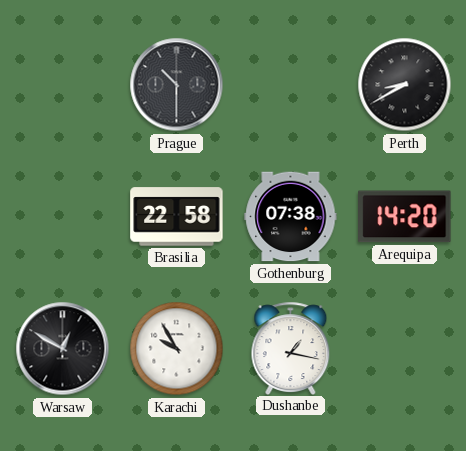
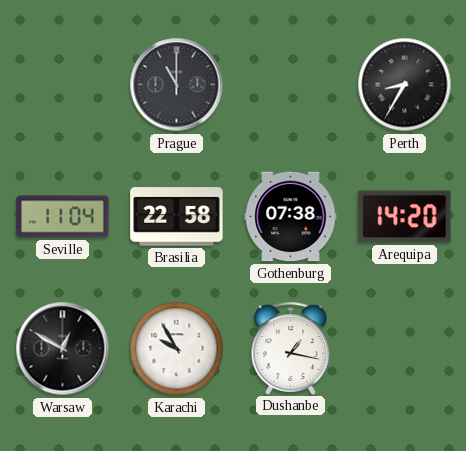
Prague: 10:30 -> 11:00 (177, 85)
Perth: 8:40 -> 8:35 (405, 85)
Seville: none -> 11:04 (63, 217)
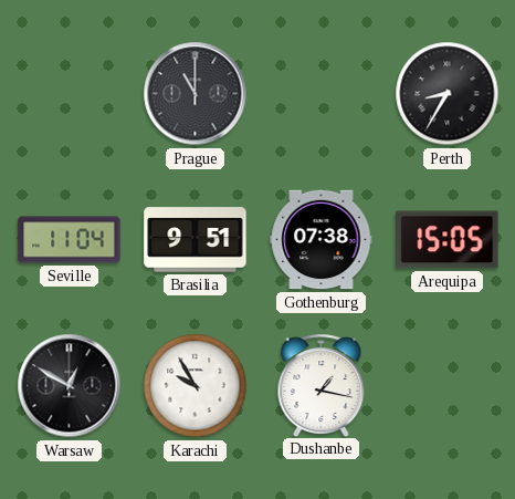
Brasilia: 22:58 -> 9:51 (196, 240)
Arequipa: 14:20 -> 15:05 (448, 240)
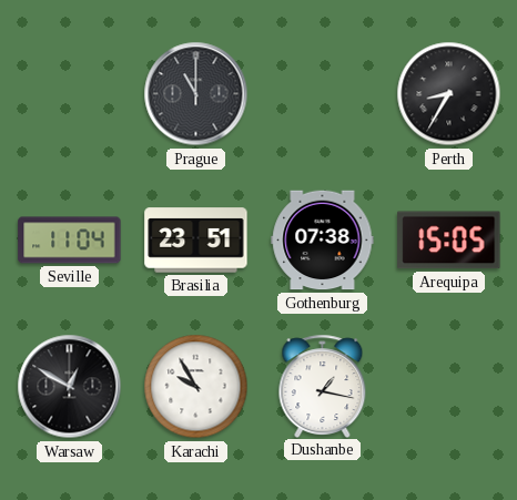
Brasilia: 9:51 -> 23:51 (196, 241)
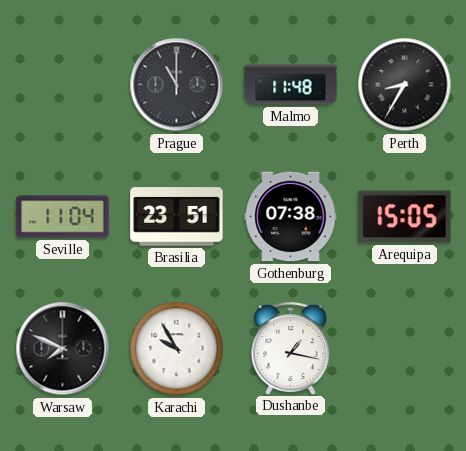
Malmo: none -> 11:48 (291, 85)
Warsaw: 12:50 -> 7:49 (63, 349)
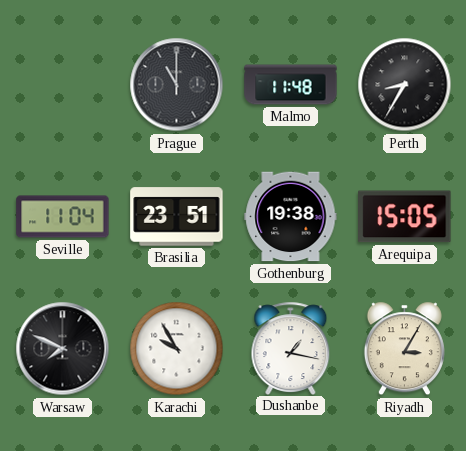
Gothenburg: 07:38 -> 19:38 (291, 217)
Riyadh: none -> 3:05 (404, 349)
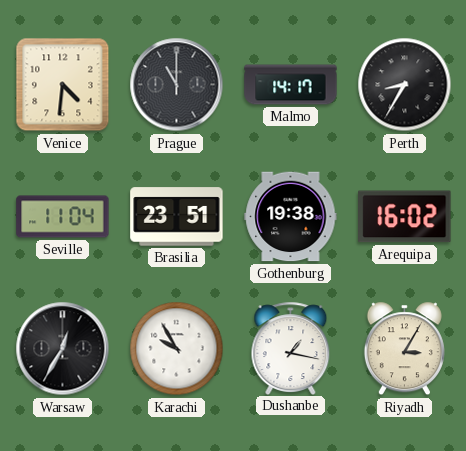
Venice: none -> 4:31 (63, 85)
Malmo: 11:48 -> 14:17 (291, 85)
Arequipa: 15:05 -> 16:02 (405, 217)
Warsaw: 7:49 -> 12:35 (63, 349)
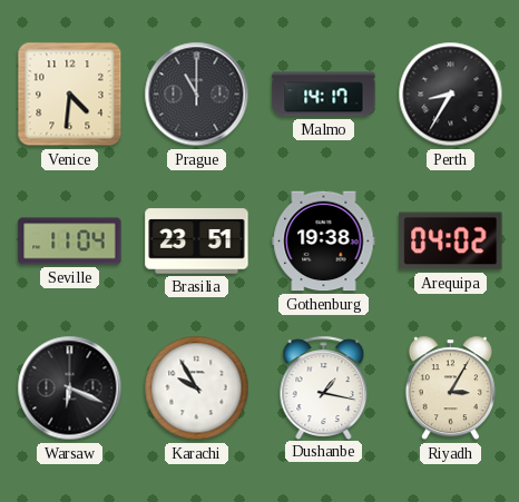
Arequipa: 16:02 -> 04:02 (451, 242)
Warsaw: 12:35 -> 6:19 (70, 388)
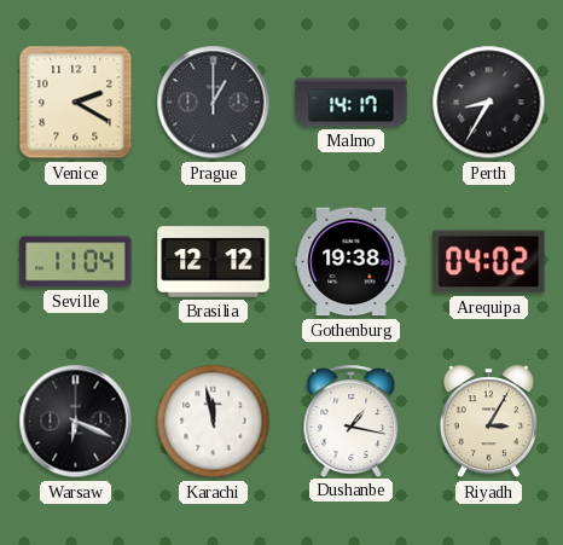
Venice: 4:31 -> 2:20 (76, 103)
Prague: 11:00 -> 1:00 (214, 103)
Brasilia: 23:51 -> 12:12 (214, 262)
Karachi: 9:55 -> 11:58 (214, 422)
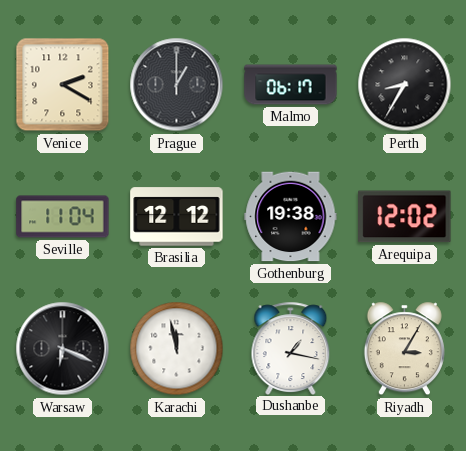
Malmo: 14:17 -> 06:17 (291, 85)
Arequipa: 04:02 -> 12:02 (405, 217)
